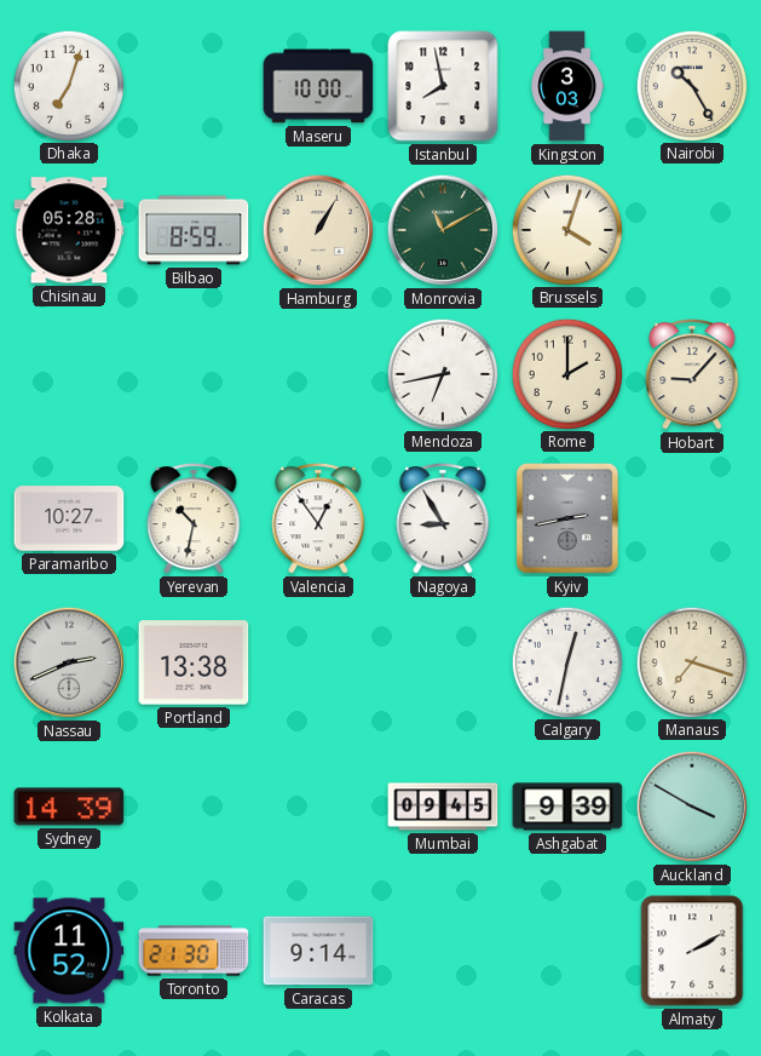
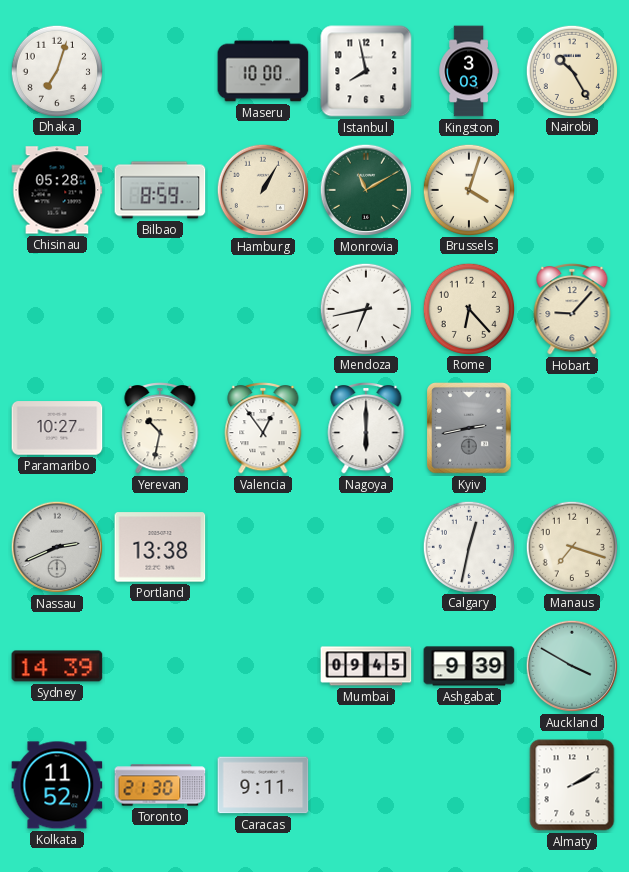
Rome: 2:00 -> 6:23 (468, 308)
Nagoya: 8:55 -> 6:00 (366, 429)
Caracas: 9:14 -> 9:11 (263, 785)
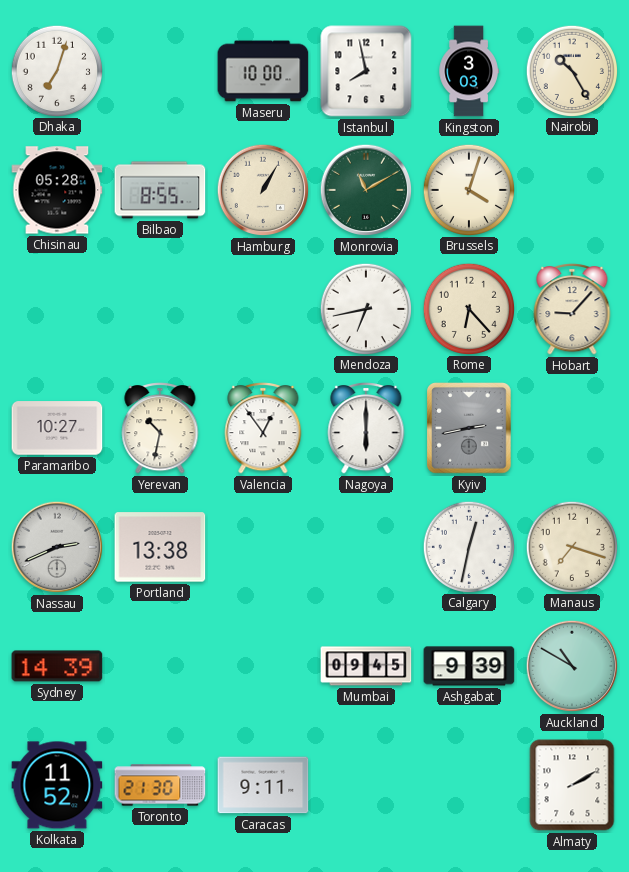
Bilbao: 8:59 -> 8:55 (160, 190)
Auckland: 3:50 -> 10:50 (572, 666)
